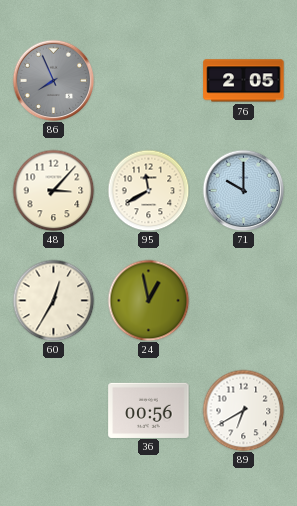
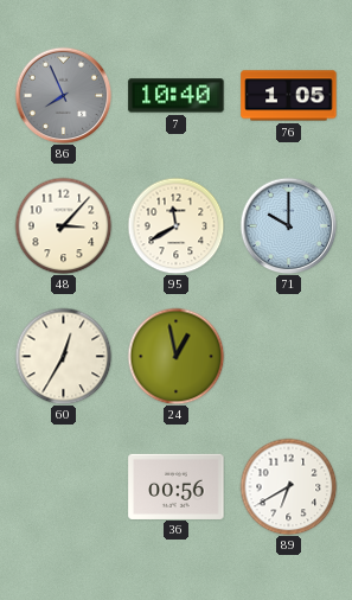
7: none -> 10:40 (177, 96)
76: 2:05 -> 1:05 (289, 96)
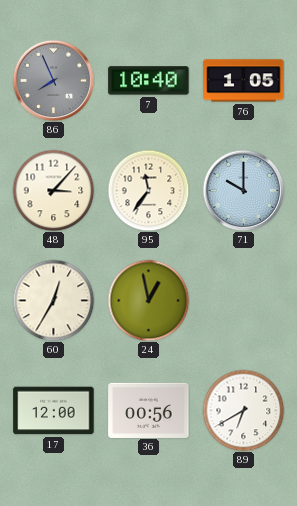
95: 11:40 -> 11:36 (148, 190)
17: none -> 12:00 (54, 411)
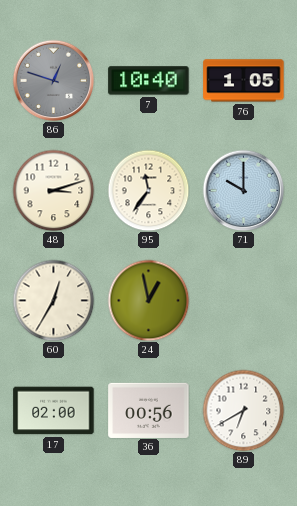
86: 7:56 -> 12:48 (53, 80)
48: 3:07 -> 3:12 (53, 190)
17: 12:00 -> 02:00 (54, 411)
